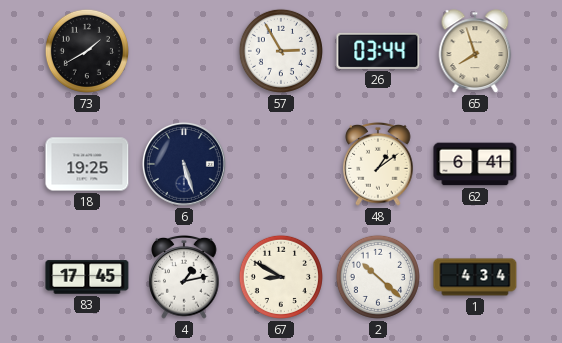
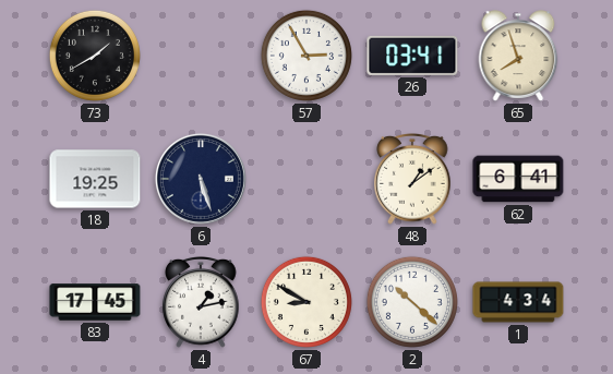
26: 03:44 -> 03:41 (412, 56)
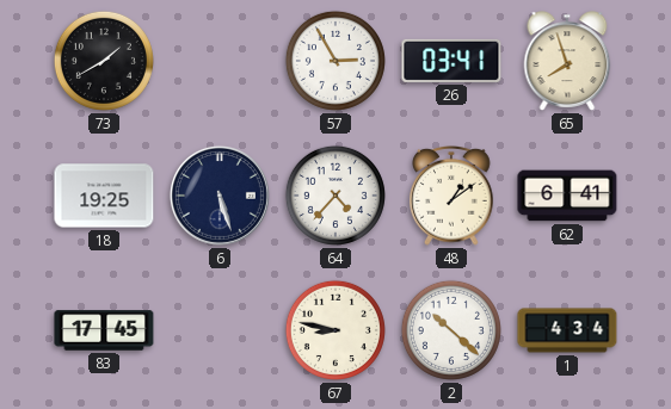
64: none -> 4:37 (335, 196)
4: 1:13 -> none (201, 303)
67: 8:50 -> 8:47 (335, 330)
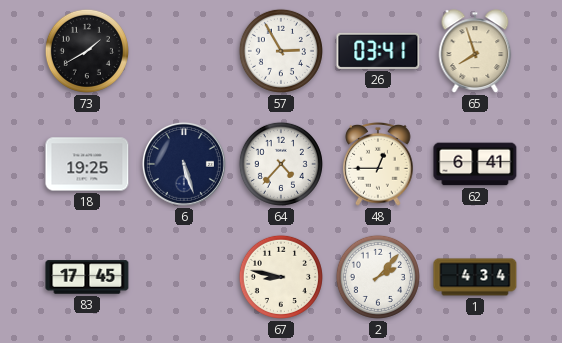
48: 1:09 -> 12:45 (378, 165)
2: 10:22 -> 2:07 (378, 277)
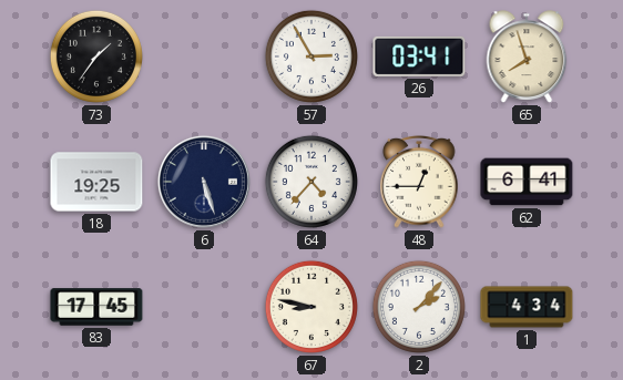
73: 1:40 -> 1:36 (96, 57)
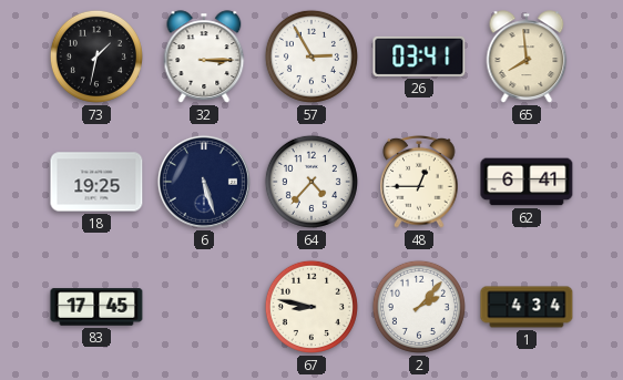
73: 1:36 -> 1:32 (96, 57)
32: none -> 3:15 (204, 57)
65: 7:57 -> 7:59 (527, 57)
